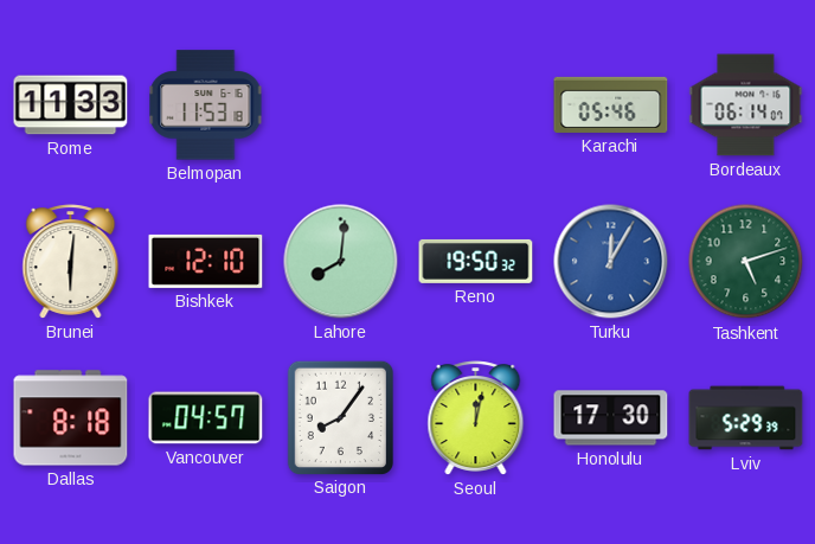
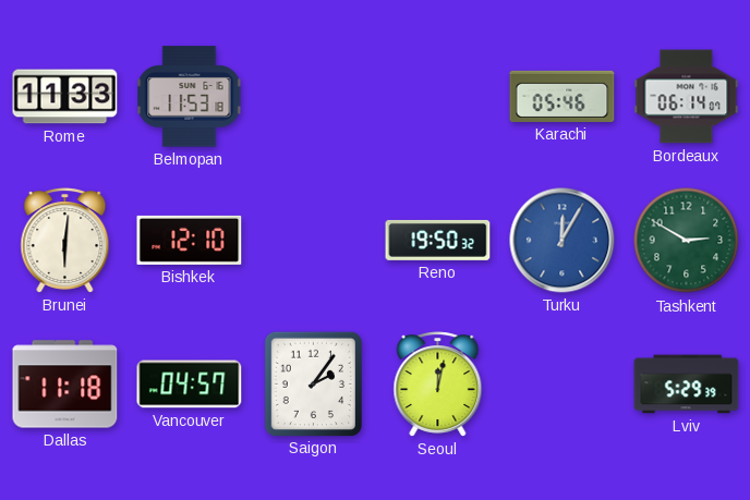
Lahore: 8:01 -> none (341, 262)
Tashkent: 5:12 -> 2:50 (687, 241)
Dallas: 8:18 -> 11:18 (65, 385)
Saigon: 8:06 -> 2:06 (313, 383)
Honolulu: 17:30 -> none (611, 418)
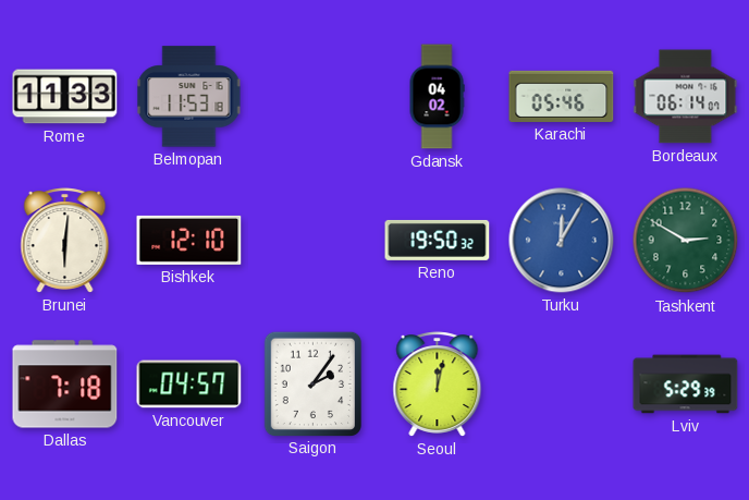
Gdansk: none -> 04:02 (437, 97)
Dallas: 11:18 -> 7:18 (65, 385)
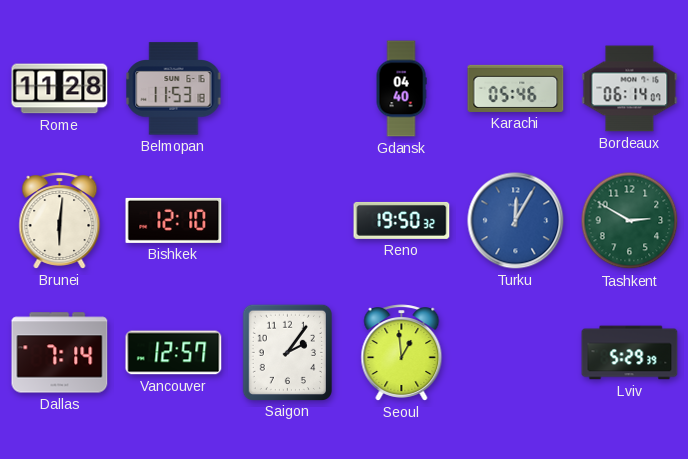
Rome: 11:33 -> 11:28 (60, 89)
Gdansk: 04:02 -> 04:40 (401, 89)
Dallas: 7:18 -> 7:14 (60, 353)
Vancouver: 04:57 -> 12:57 (174, 353)
Seoul: 12:02 -> 12:59 (402, 353)
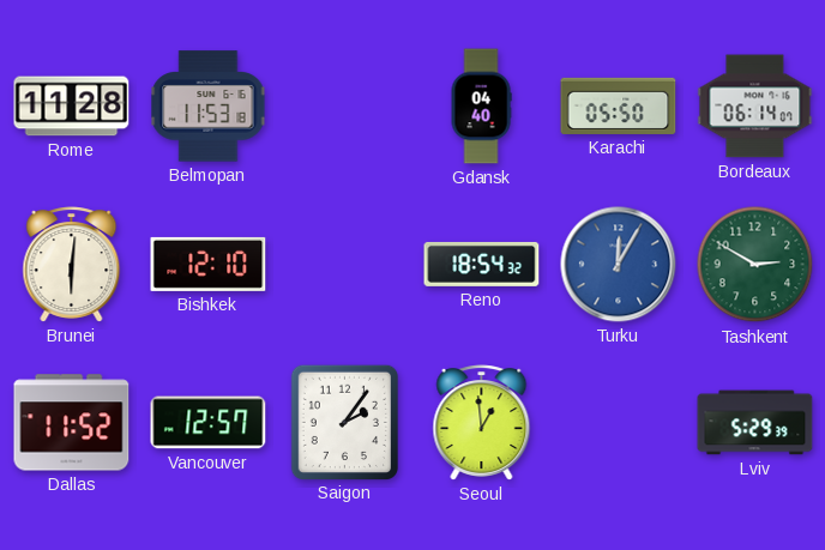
Karachi: 05:46 -> 05:50 (619, 105)
Reno: 19:50 -> 18:54 (482, 264)
Dallas: 7:14 -> 11:52 (72, 423)
